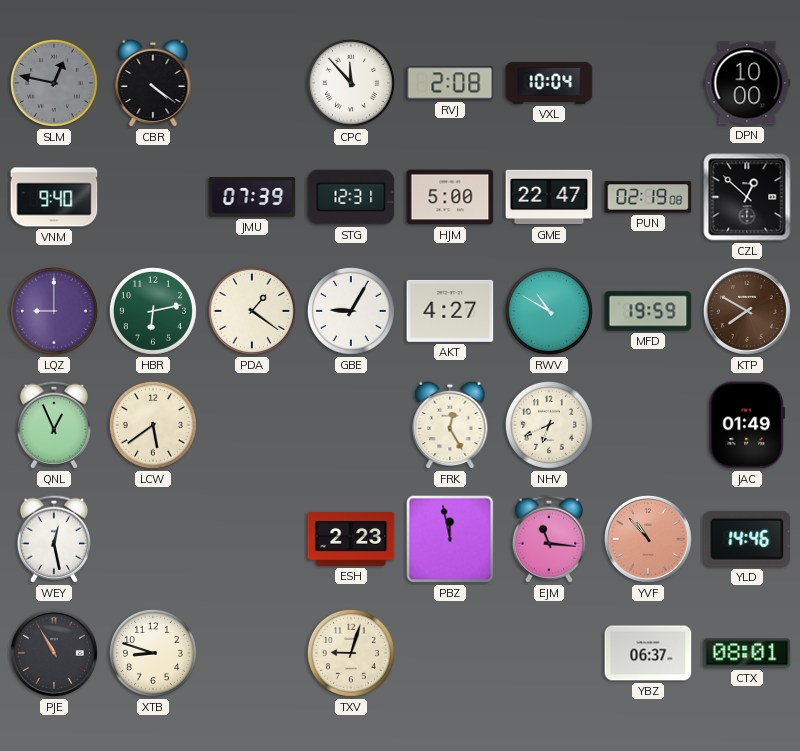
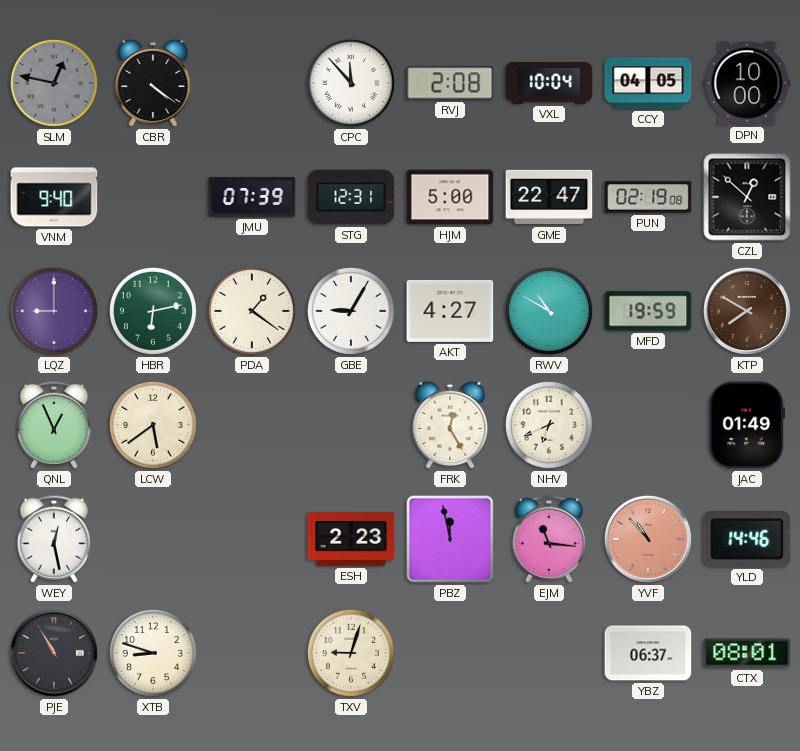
CCY: none -> 04:05 (648, 83)
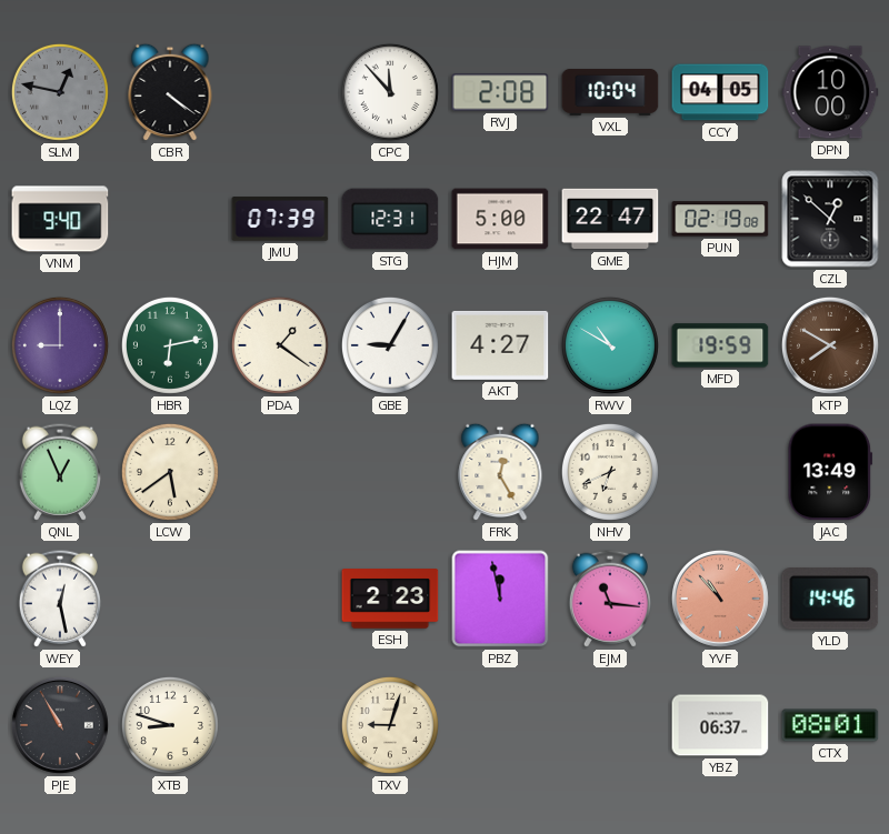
JAC: 01:49 -> 13:49 (830, 472)
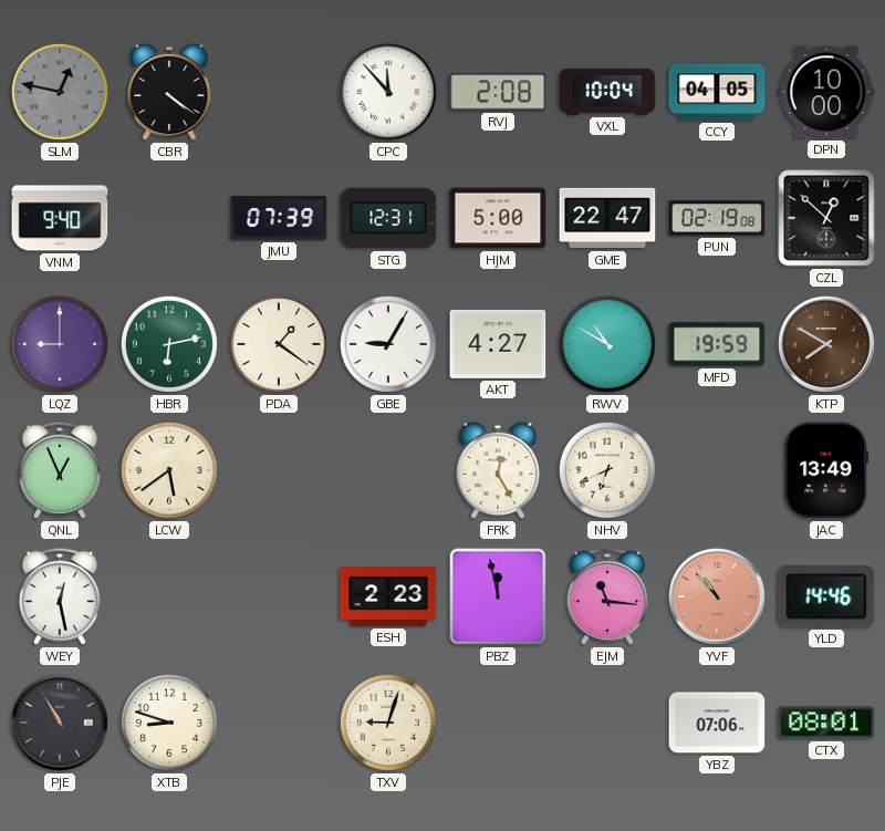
YBZ: 06:37 -> 07:06 (717, 723)
